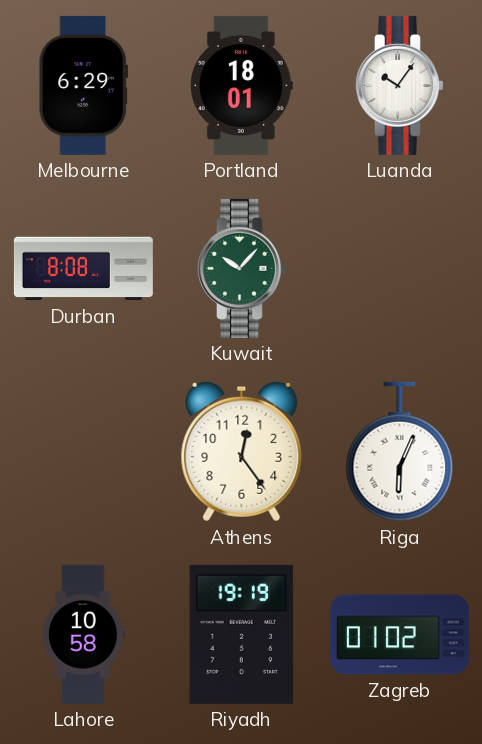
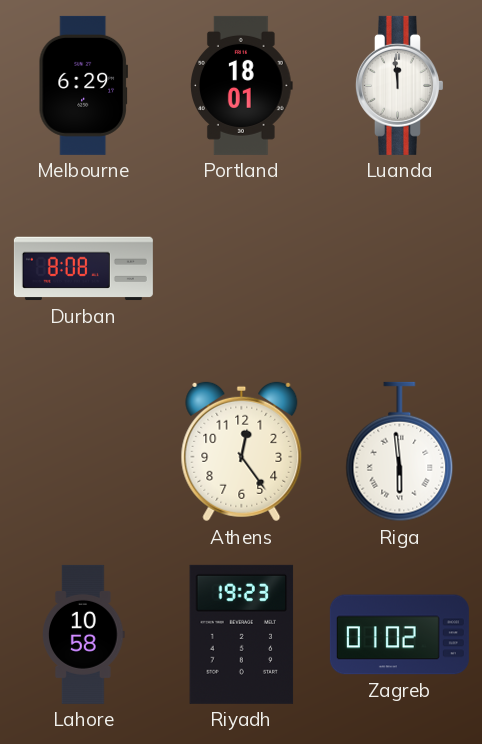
Luanda: 10:06 -> 11:59 (399, 85)
Kuwait: 10:07 -> none (241, 268)
Riga: 6:04 -> 5:59 (400, 452)
Riyadh: 19:19 -> 19:23 (242, 634)
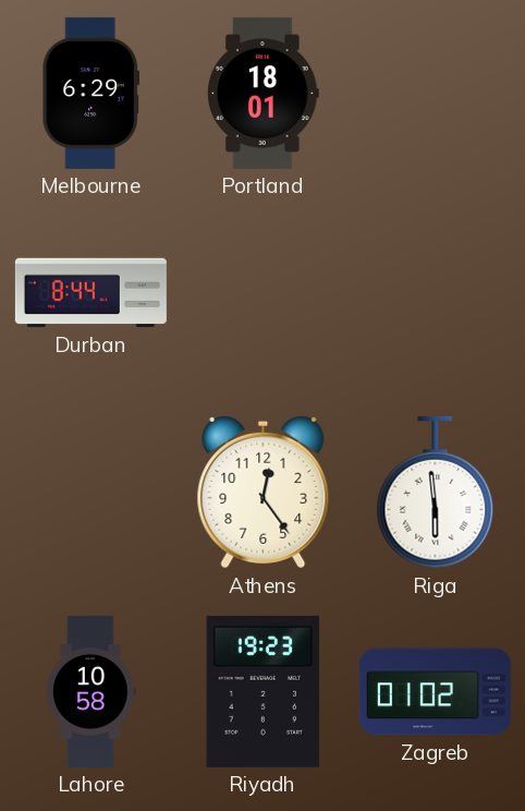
Luanda: 11:59 -> none (399, 85)
Durban: 8:08 -> 8:44 (90, 293)
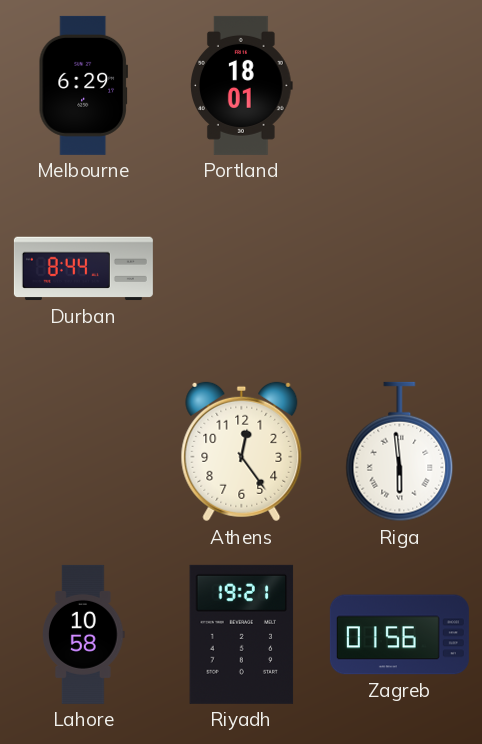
Riyadh: 19:23 -> 19:21 (242, 634)
Zagreb: 01:02 -> 01:56 (399, 635)
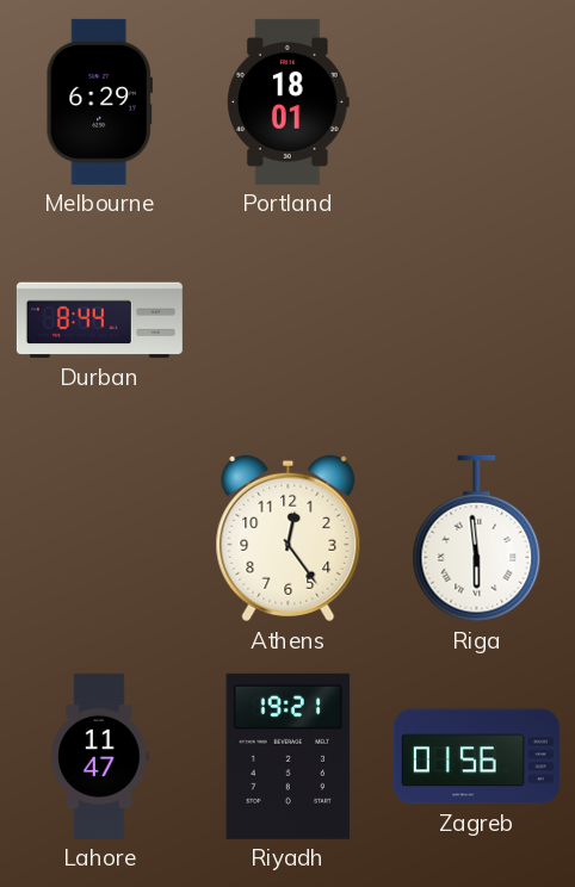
Lahore: 10:58 -> 11:47 (100, 756)
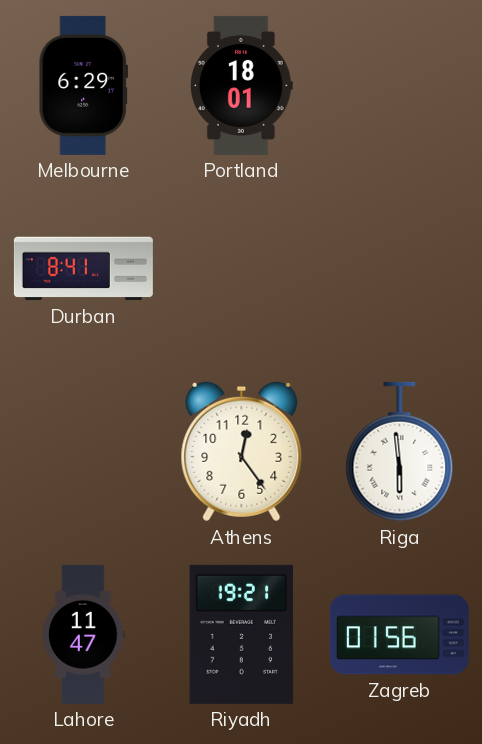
Durban: 8:44 -> 8:41 (83, 269)
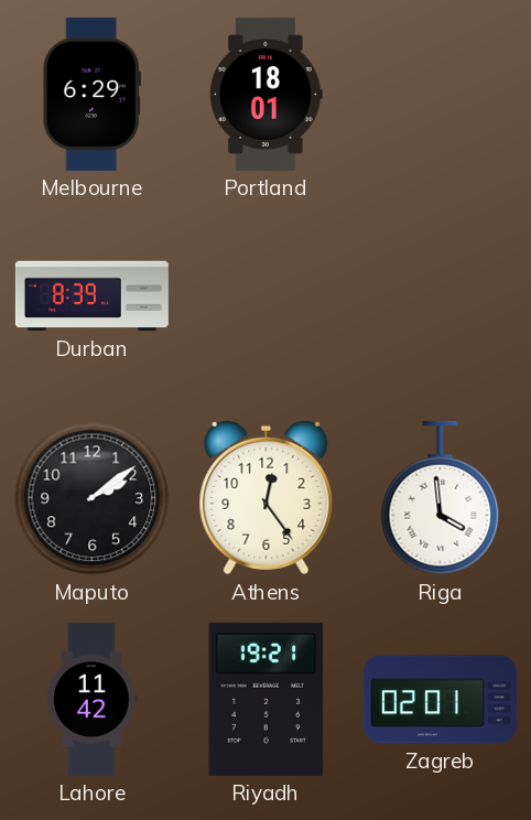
Durban: 8:41 -> 8:39 (91, 296)
Maputo: none -> 2:09 (93, 498)
Riga: 5:59 -> 3:59 (441, 498)
Lahore: 11:47 -> 11:42 (93, 699)
Zagreb: 01:56 -> 02:01 (440, 700)
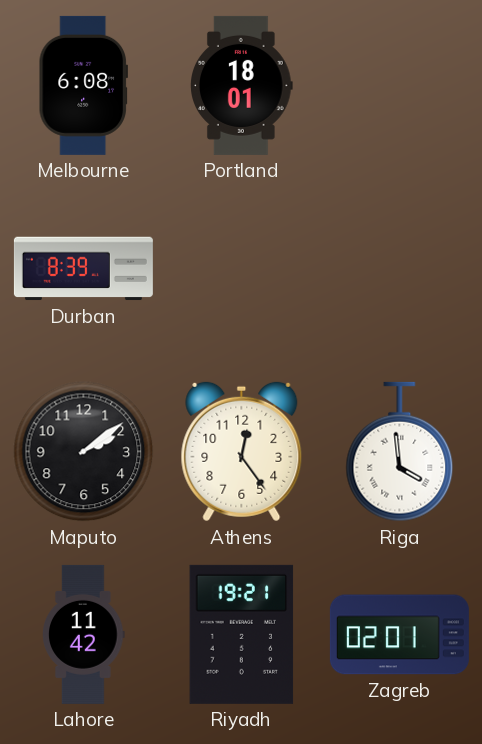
Melbourne: 6:29 -> 6:08 (83, 85)
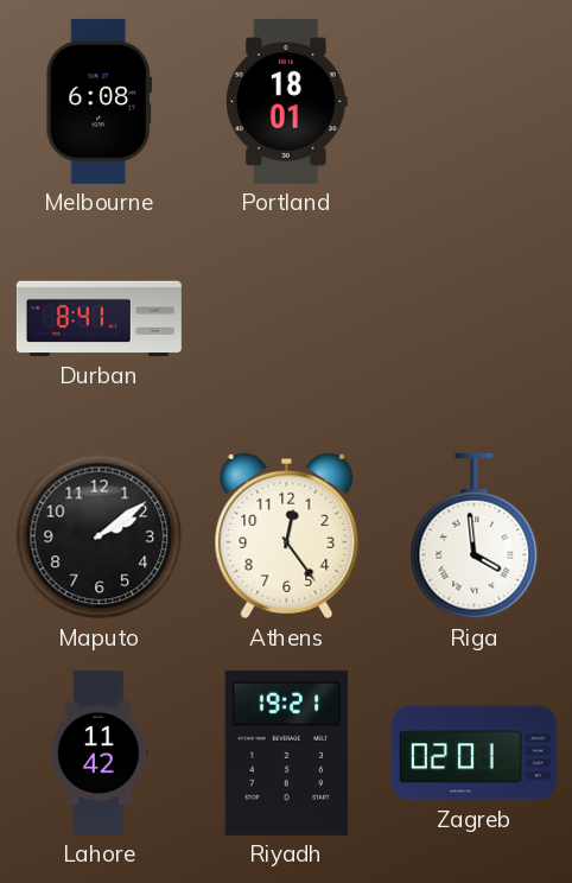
Durban: 8:39 -> 8:41 (98, 319)
